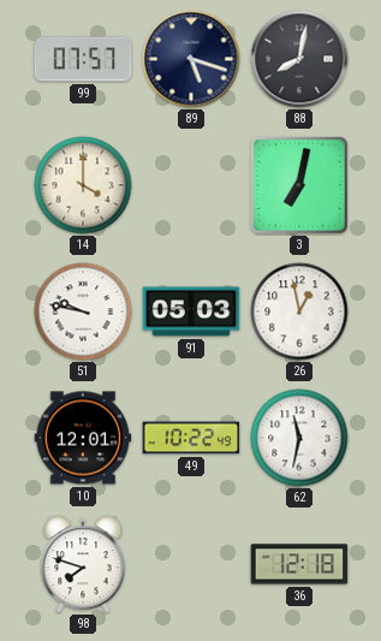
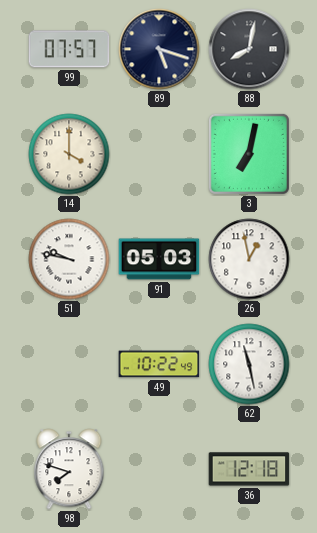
10: 12:01 -> none (83, 438)
62: 11:32 -> 11:28 (249, 364)
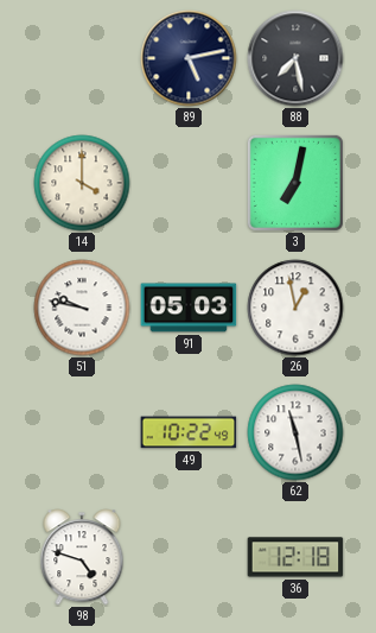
99: 07:57 -> none (69, 49)
89: 5:18 -> 5:13 (189, 58)
88: 8:02 -> 7:28 (295, 58)
98: 7:48 -> 4:48 (82, 557)
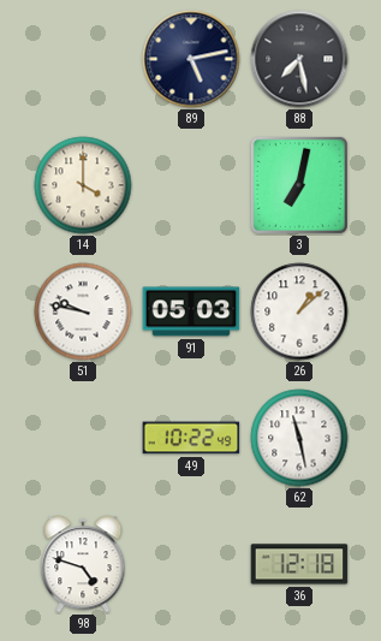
26: 12:58 -> 1:08 (299, 311)
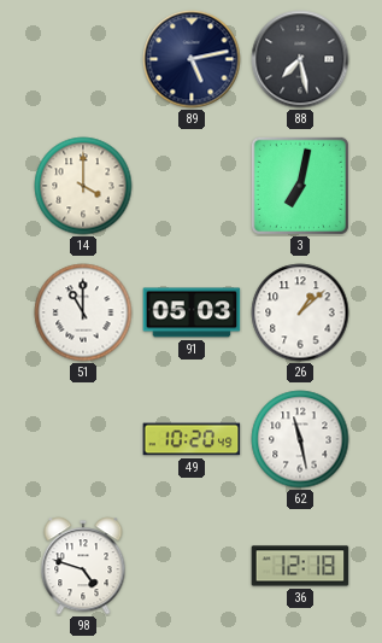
51: 9:47 -> 11:00 (83, 312)
49: 10:22 -> 10:20 (192, 439)
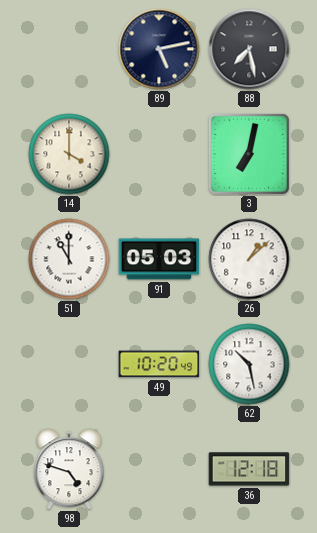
62: 11:28 -> 10:28 (249, 364)
